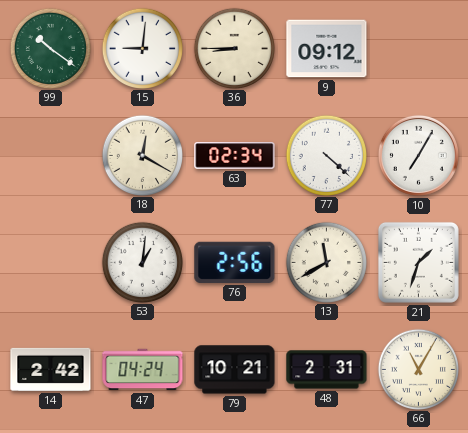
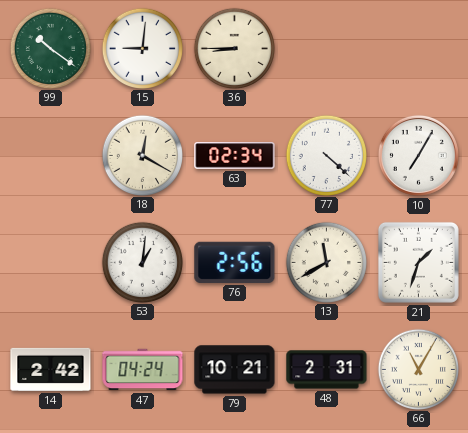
9: 09:12 -> none (327, 49)
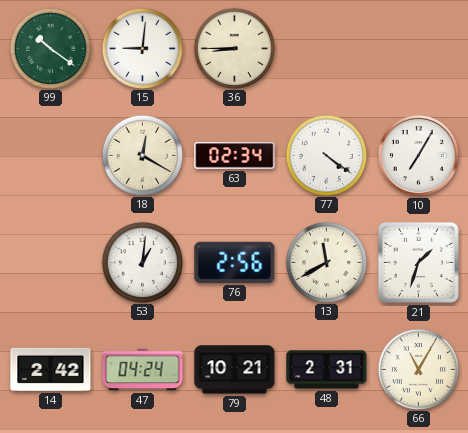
77: 4:22 -> 4:21 (326, 155)
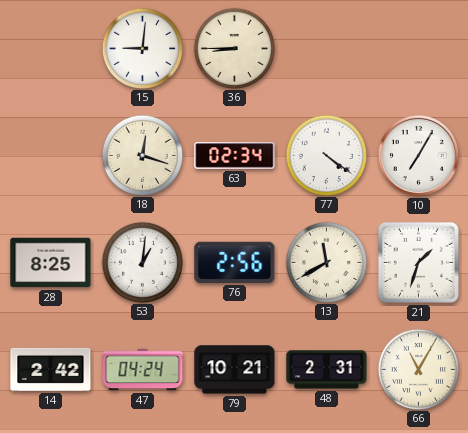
99: 10:21 -> none (50, 48)
18: 12:20 -> 12:18 (142, 155)
28: none -> 8:25 (51, 263)
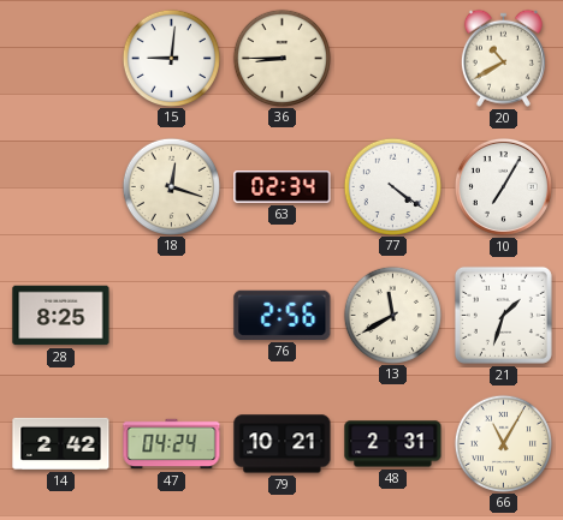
20: none -> 10:40 (503, 58)
53: 1:01 -> none (142, 262)
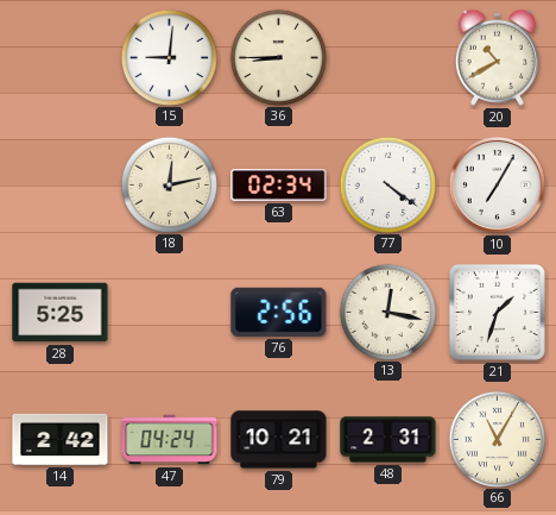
18: 12:18 -> 12:13 (169, 184)
28: 8:25 -> 5:25 (61, 313)
13: 11:40 -> 12:17 (387, 312)
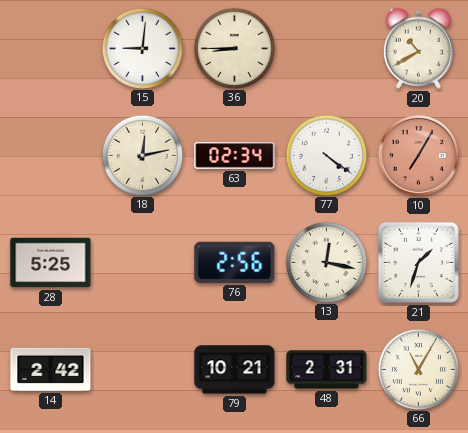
10 dial: white -> salmon (418, 155)
47: 04:24 -> none (170, 440)
